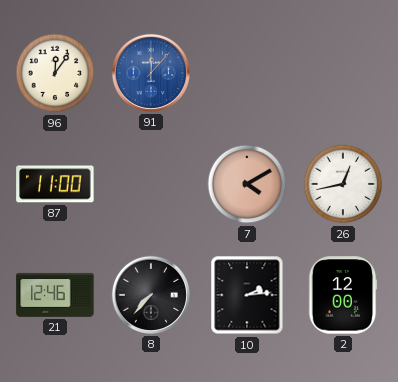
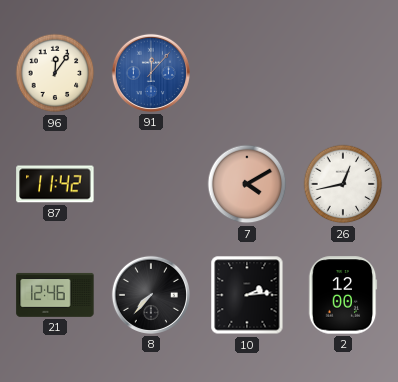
87: 11:00 -> 11:42 (55, 184)
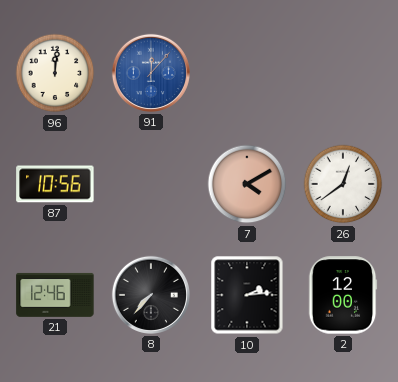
96: 12:06 -> 12:01 (55, 73)
87: 11:42 -> 10:56 (55, 184)
26: 12:43 -> 12:39 (343, 184)
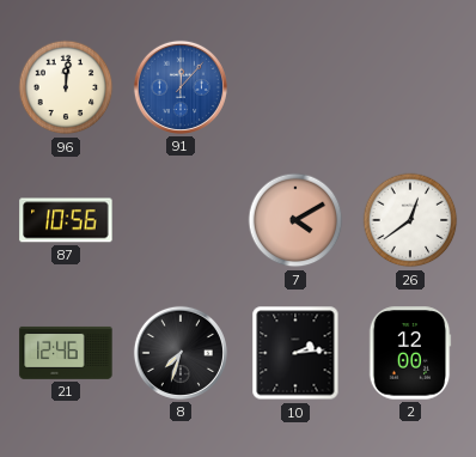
8: 7:37 -> 7:33 (181, 353)
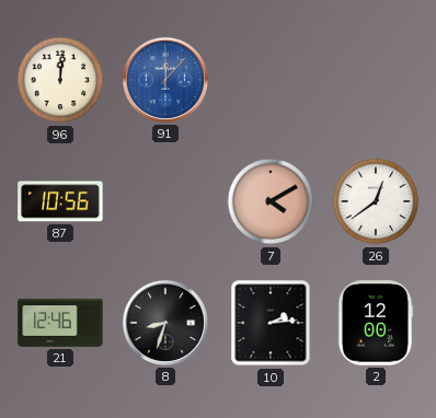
8: 7:33 -> 8:33 (165, 323)
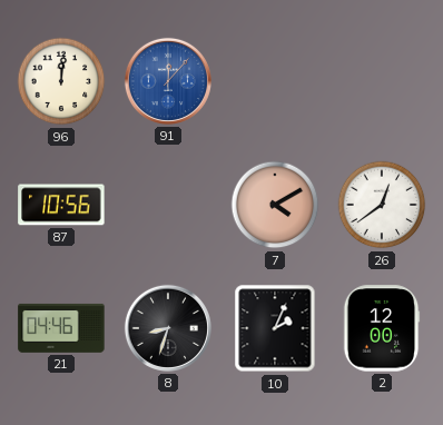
21: 12:46 -> 04:46 (61, 328)
10: 2:14 -> 2:04 (275, 328)
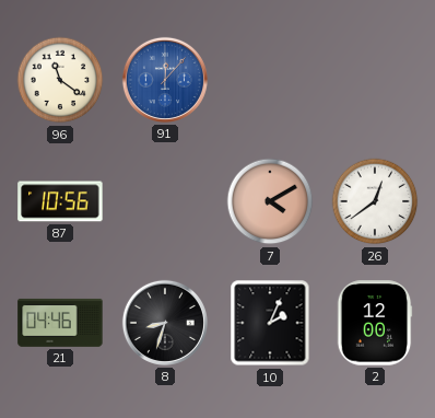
96: 12:01 -> 11:21 (60, 80)
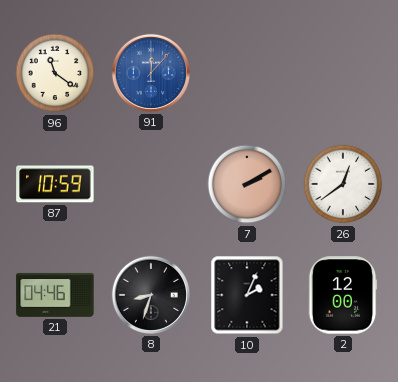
87: 10:56 -> 10:59 (55, 184)
7: 4:10 -> 2:10 (247, 184)
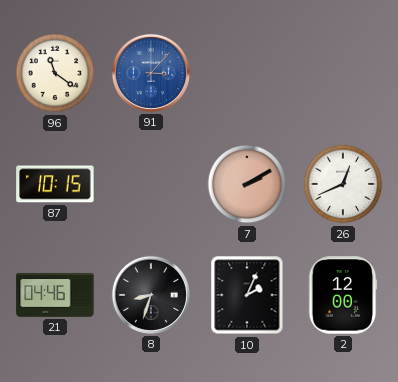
91: 12:07 -> 3:07 (151, 73)
87: 10:59 -> 10:15 (55, 184)
26: 12:39 -> 12:41 (343, 184)
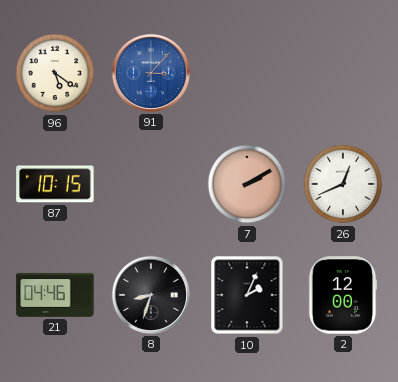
96: 11:21 -> 5:21 (55, 73)
